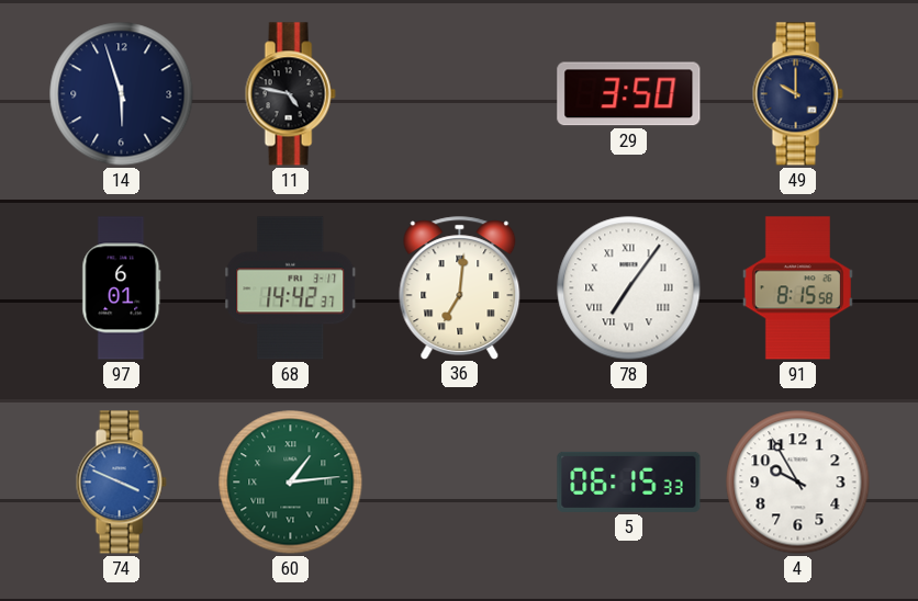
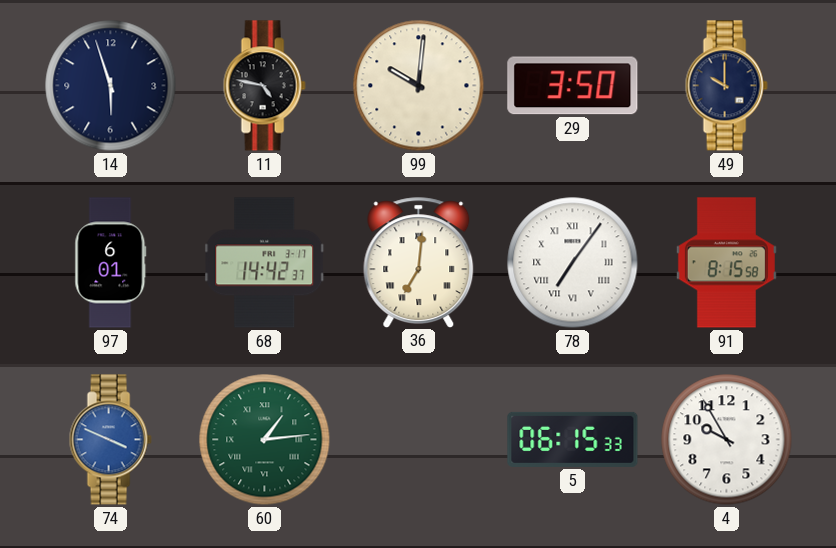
99: none -> 10:01 (419, 86)
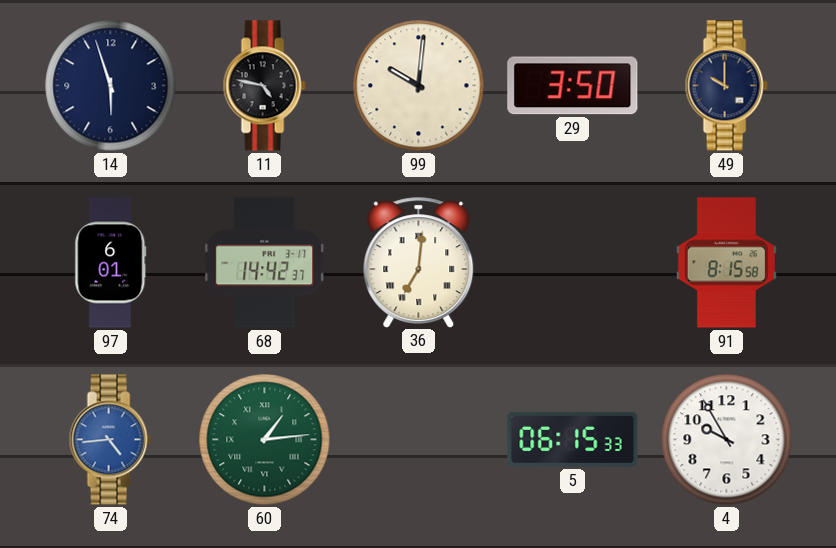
78: 7:06 -> none (573, 263)
74: 3:49 -> 4:44 (110, 440)
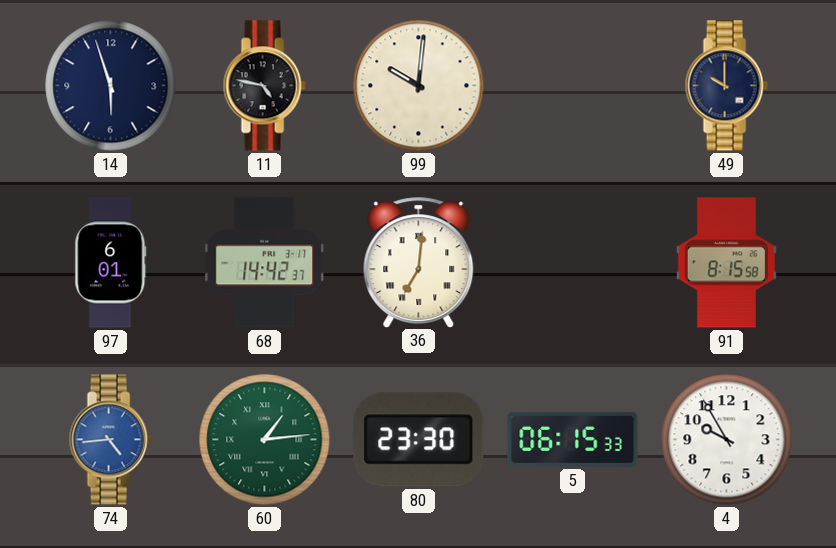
29: 3:50 -> none (573, 86)
80: none -> 23:30 (419, 440)
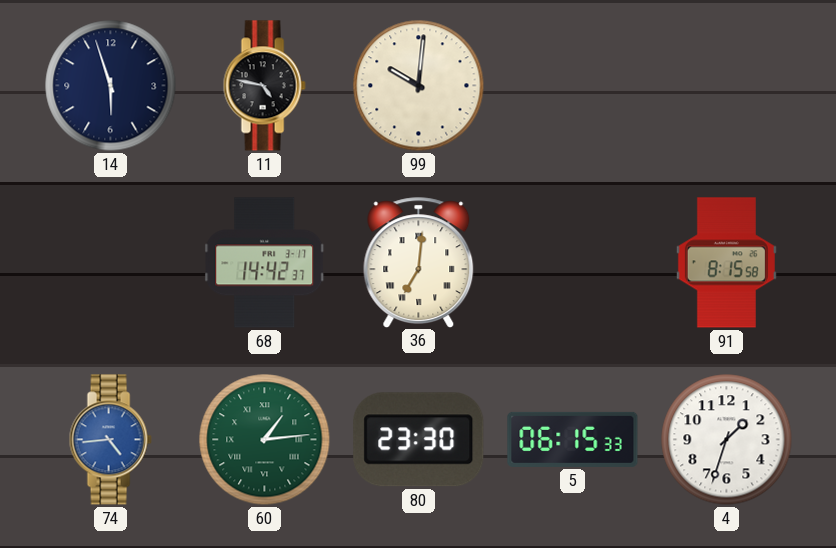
49: 10:00 -> none (726, 86)
97: 6:01 -> none (111, 263)
4: 9:55 -> 1:33 (727, 440)
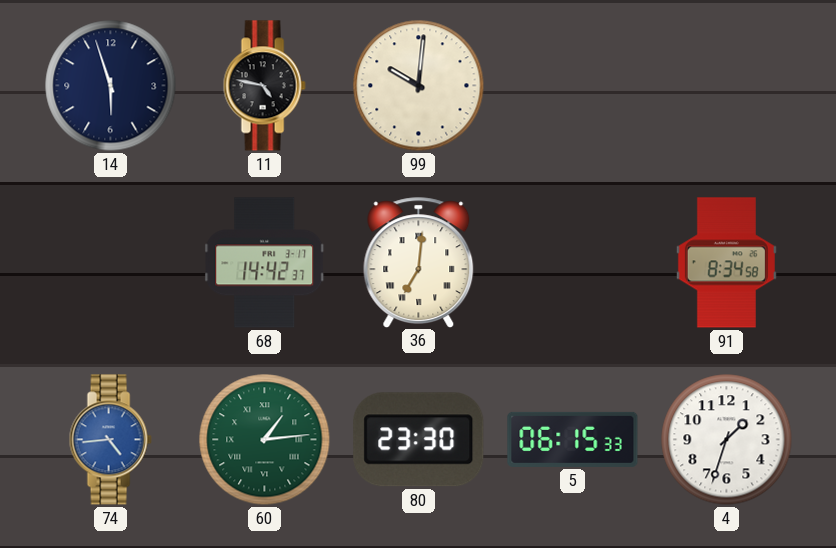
91: 8:15 -> 8:34 (726, 263)
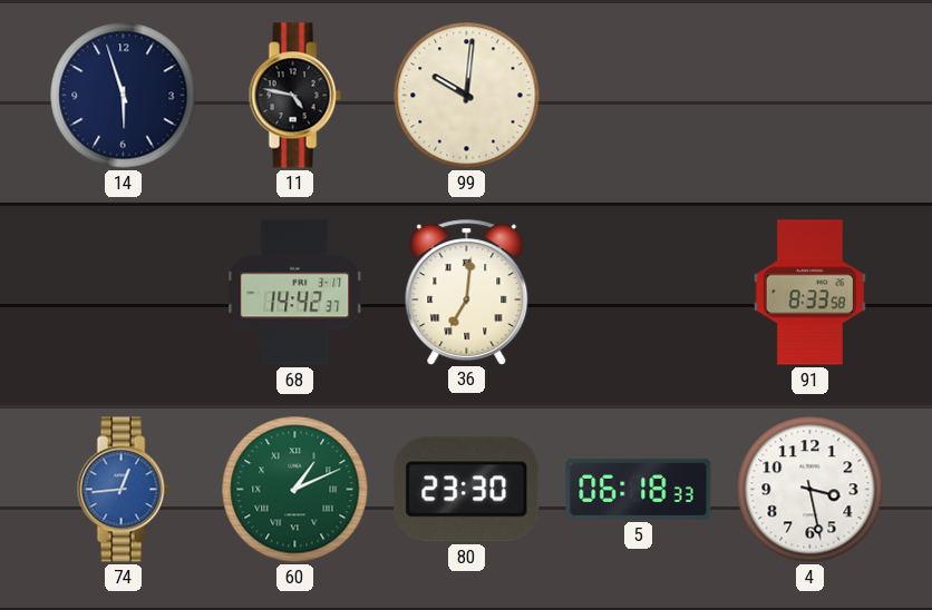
91: 8:34 -> 8:33 (809, 293)
74: 4:44 -> 12:44 (123, 490)
60: 1:14 -> 1:11 (295, 490)
5: 06:15 -> 06:18 (639, 489)
4: 1:33 -> 3:28 (810, 490)
